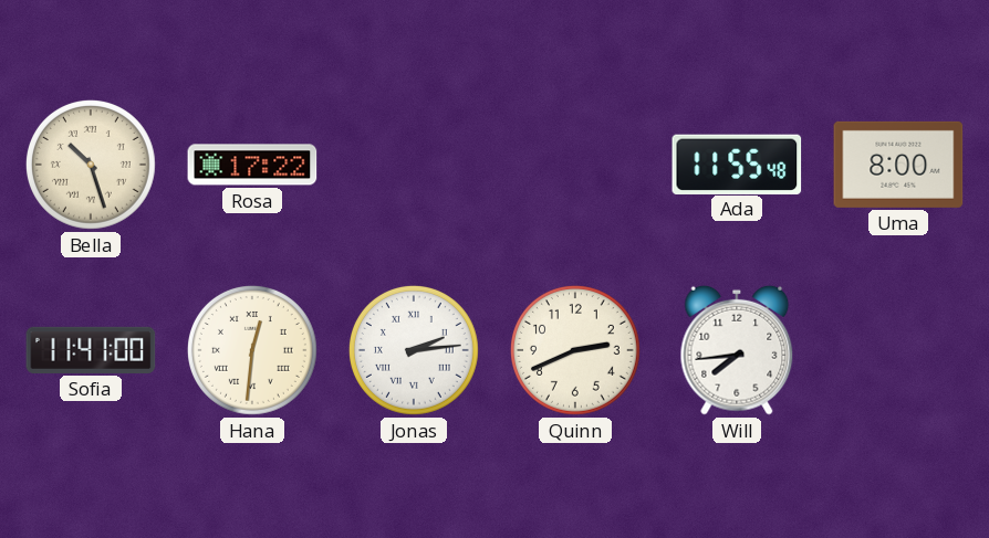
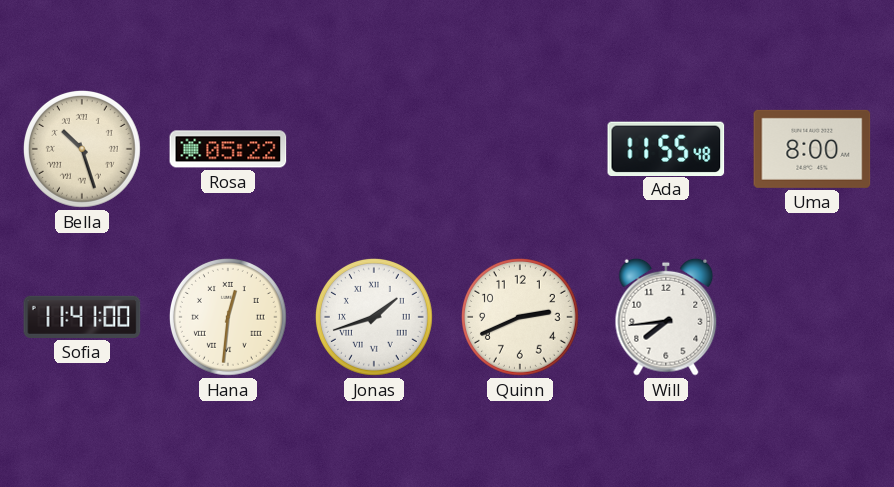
Rosa: 17:22 -> 05:22 (228, 149)
Jonas: 2:14 -> 1:42 (374, 317)
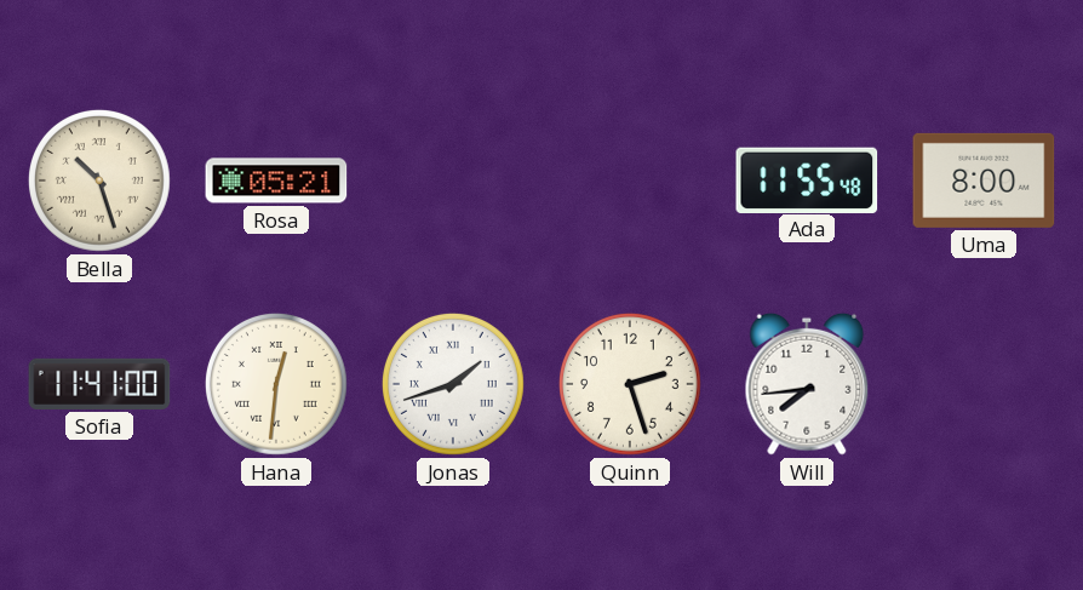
Rosa: 05:22 -> 05:21 (276, 181)
Quinn: 2:41 -> 2:27 (630, 384)
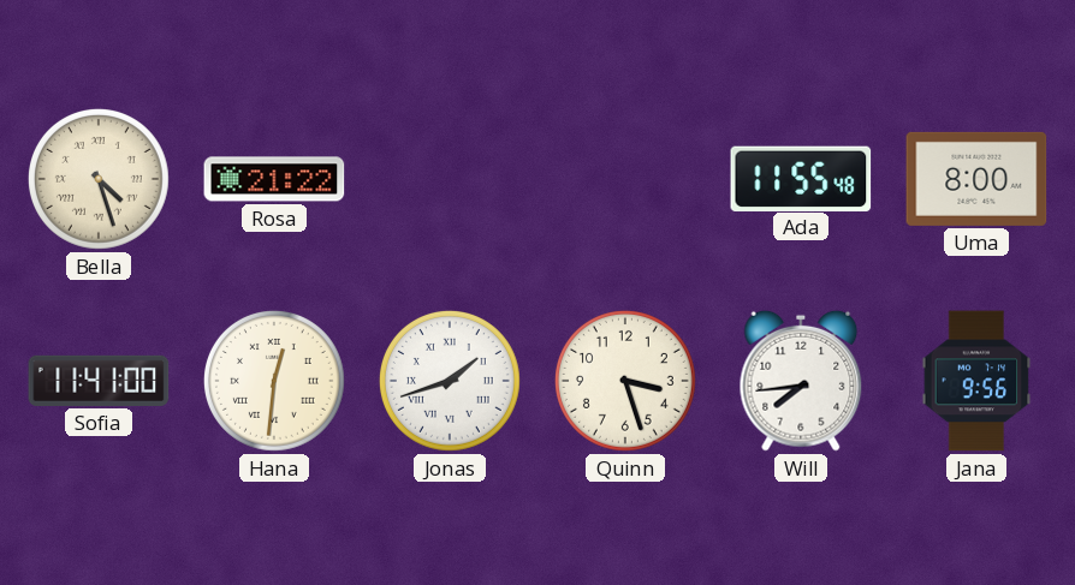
Bella: 10:27 -> 4:27 (99, 179)
Rosa: 05:21 -> 21:22 (274, 179)
Quinn: 2:27 -> 3:27 (625, 381)
Jana: none -> 9:56 (976, 381)
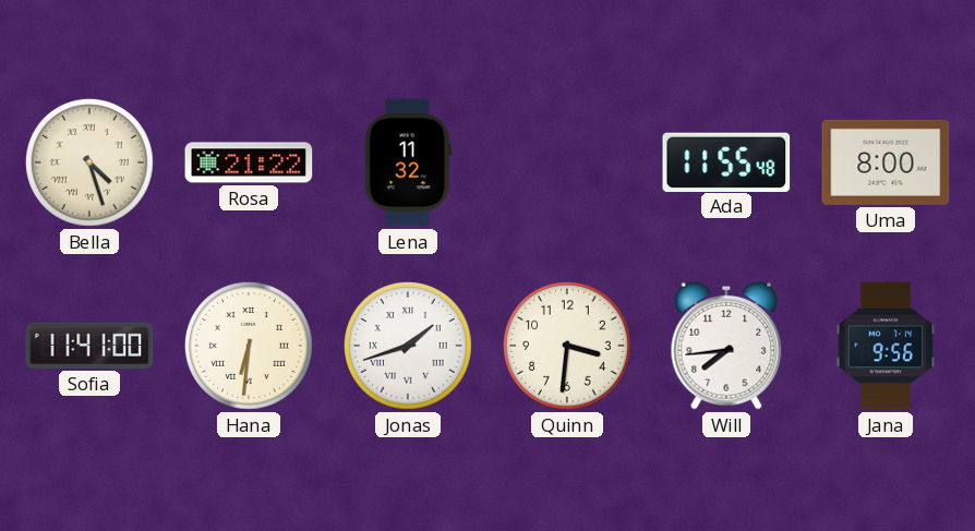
Lena: none -> 11:32 (408, 162)
Hana: 12:31 -> 6:31 (249, 346)
Quinn: 3:27 -> 3:31 (567, 346)
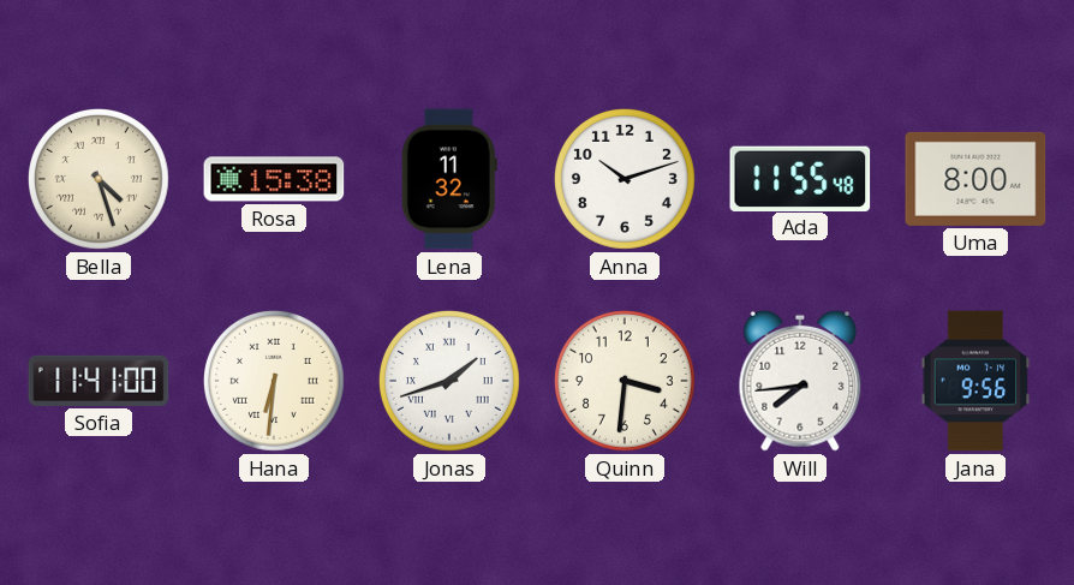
Rosa: 21:22 -> 15:38 (274, 179)
Anna: none -> 10:12 (625, 179)
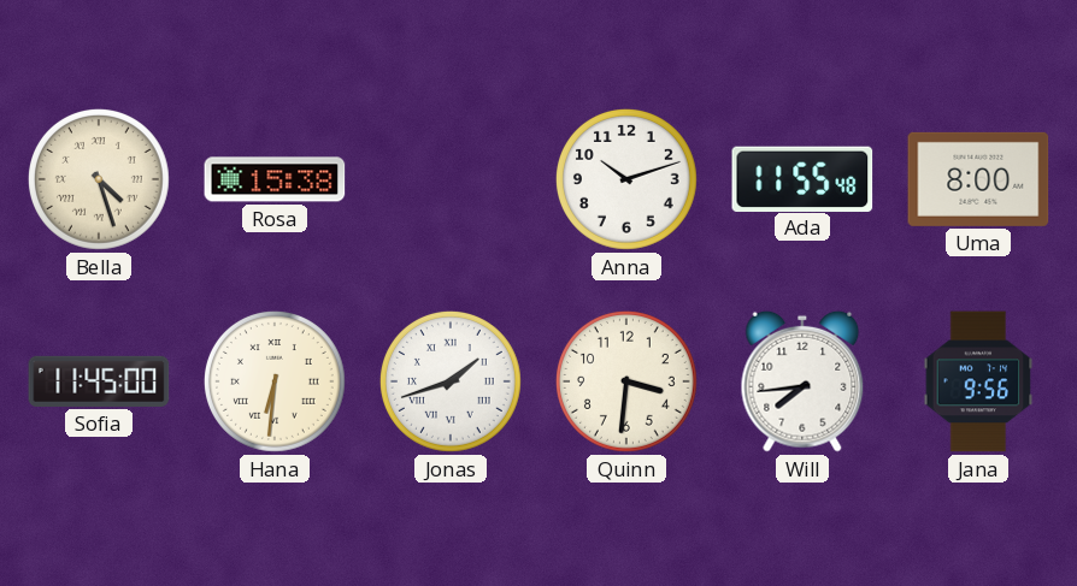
Lena: 11:32 -> none (449, 179)
Sofia: 11:41 -> 11:45 (99, 381)
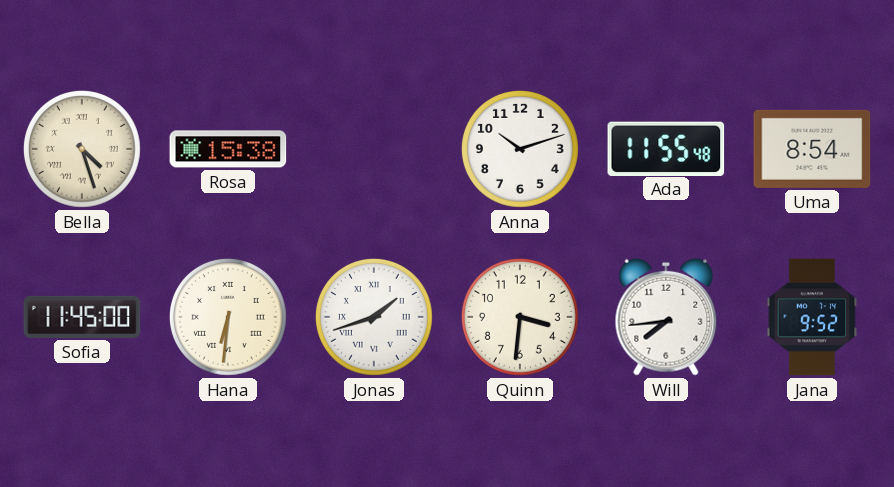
Uma: 8:00 -> 8:54 (812, 149)
Jana: 9:56 -> 9:52 (812, 317)
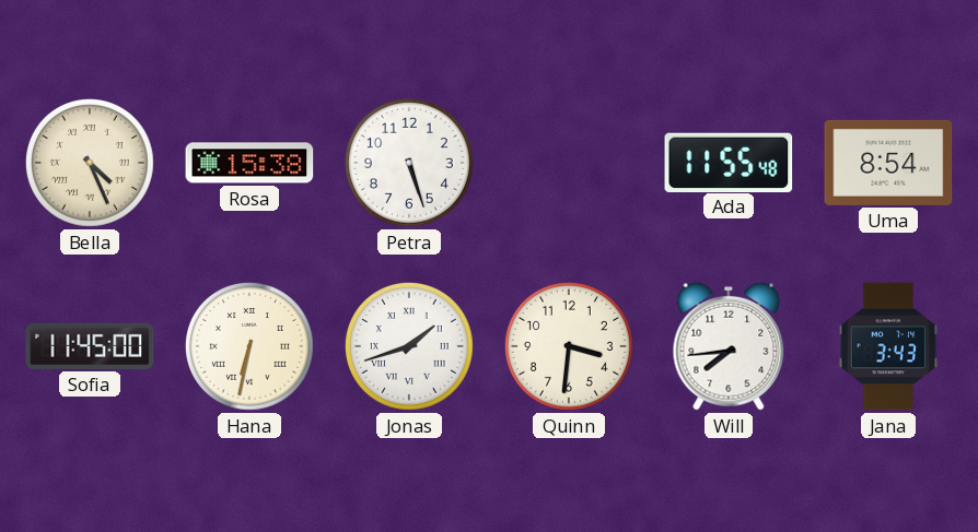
Bella: 4:27 -> 4:26 (90, 163)
Petra: none -> 5:27 (409, 163)
Anna: 10:12 -> none (520, 149)
Hana: 6:31 -> 6:32 (249, 346)
Jana: 9:52 -> 3:43 (888, 346)
